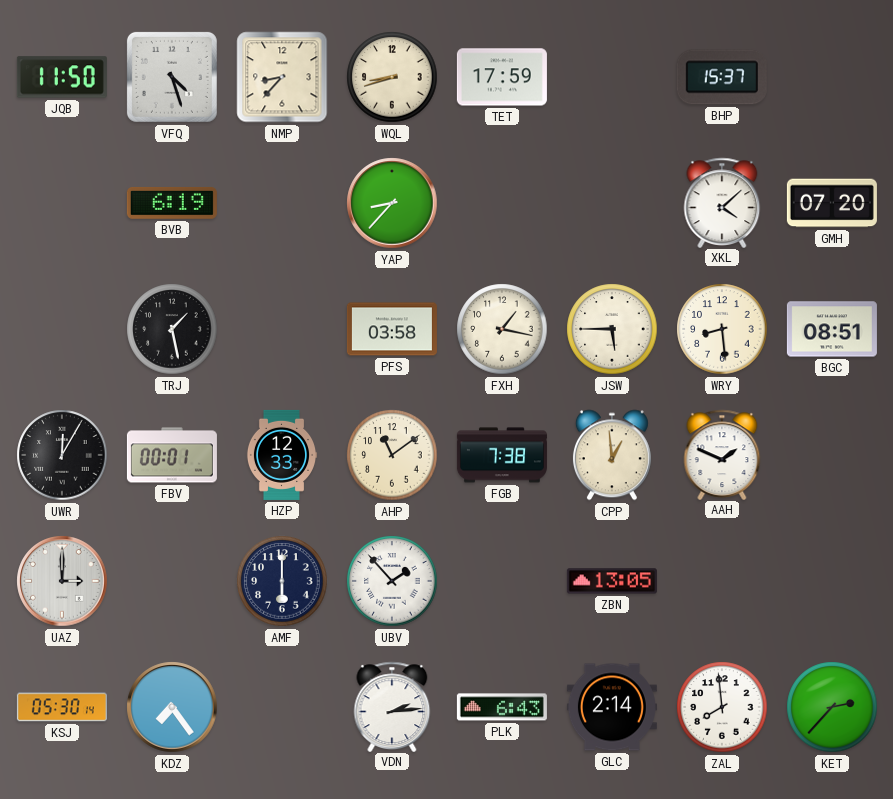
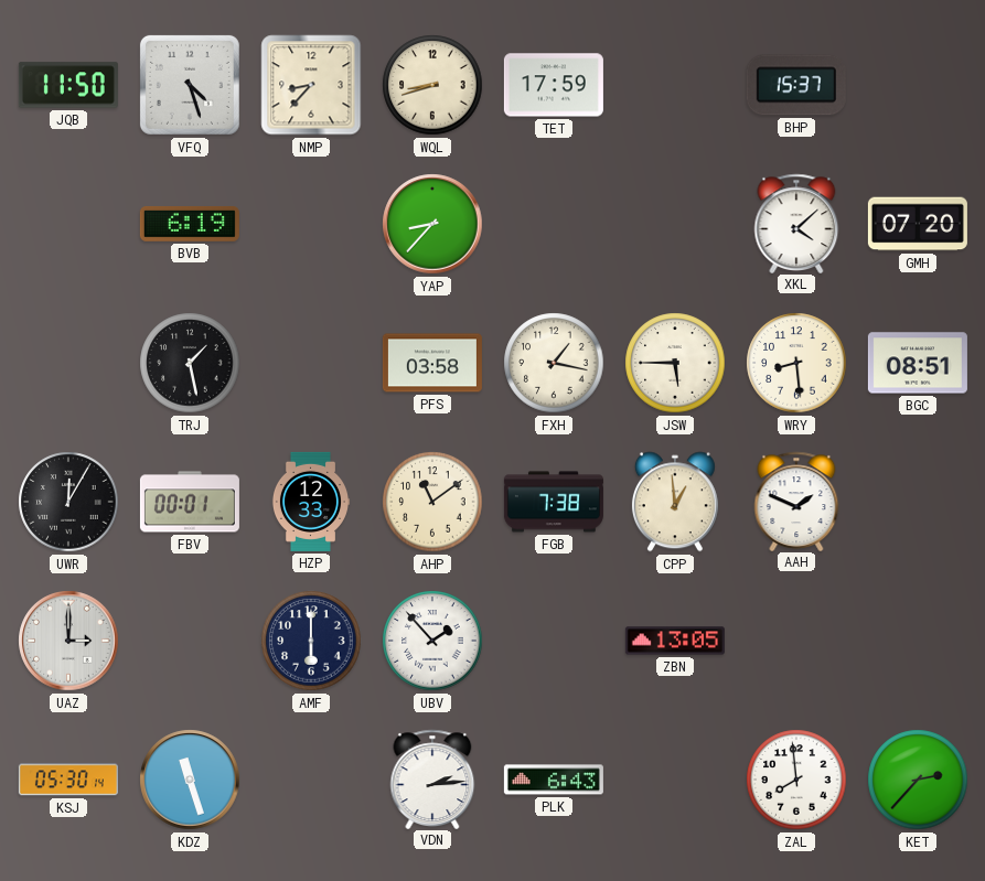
KDZ: 7:24 -> 11:27 (190, 780)
GLC: 2:14 -> none (612, 707)
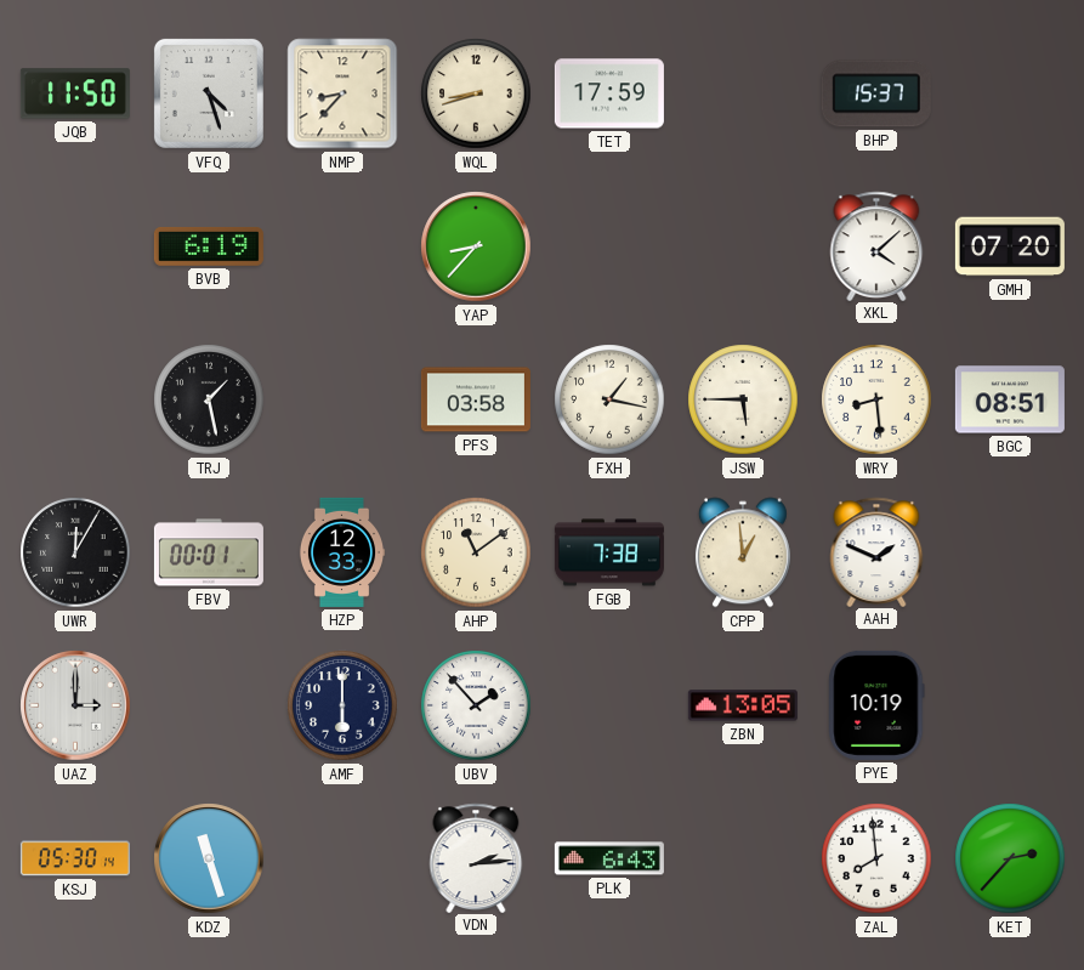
PYE: none -> 10:19 (876, 705)
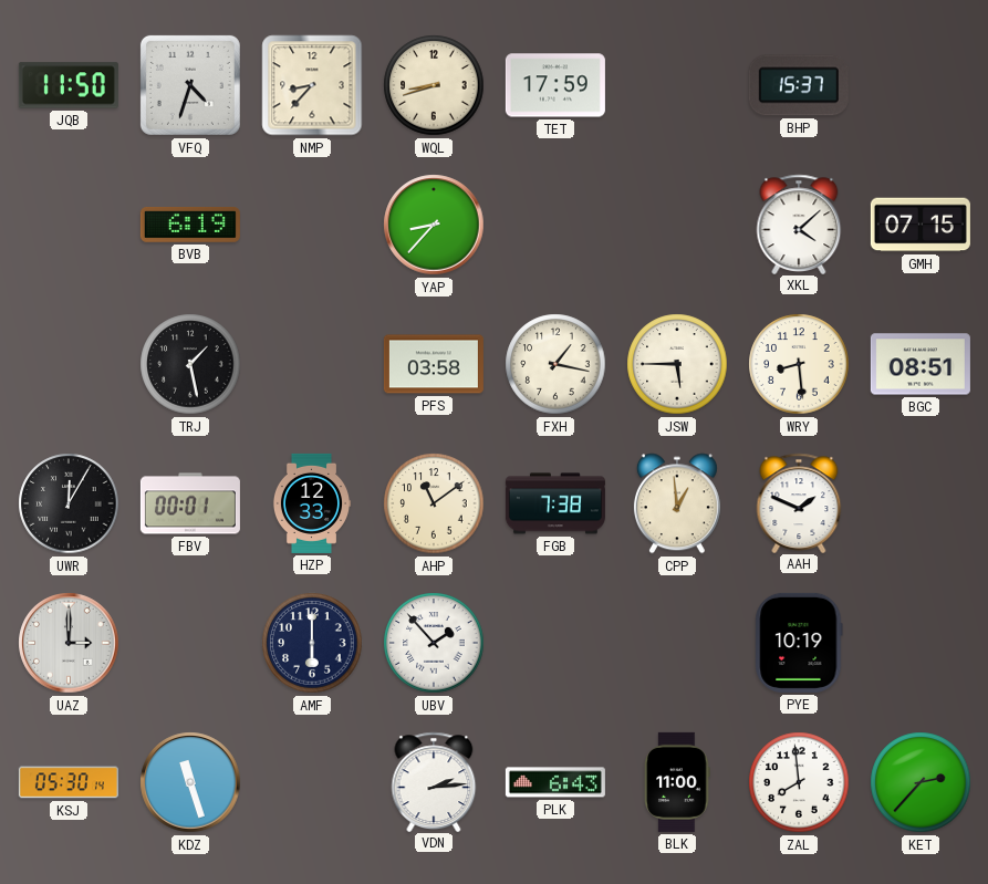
VFQ: 4:27 -> 4:33 (190, 85)
GMH: 07:20 -> 07:15 (921, 225)
ZBN: 13:05 -> none (743, 705)
BLK: none -> 11:00 (677, 782)
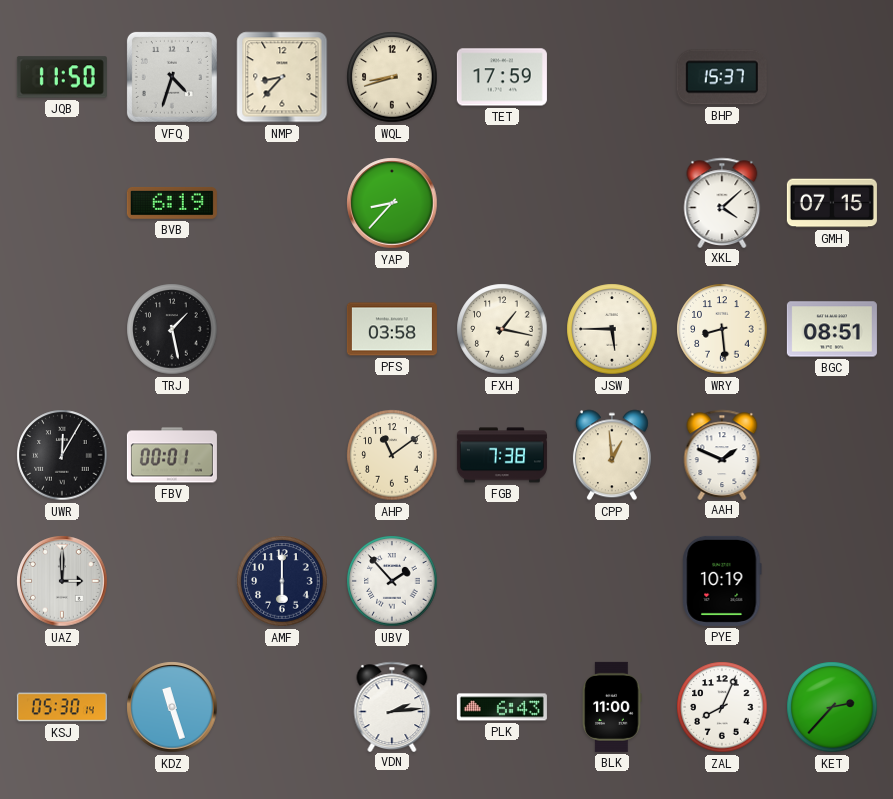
HZP: 12:33 -> none (312, 503)
ZAL: 7:59 -> 8:04 (722, 707)
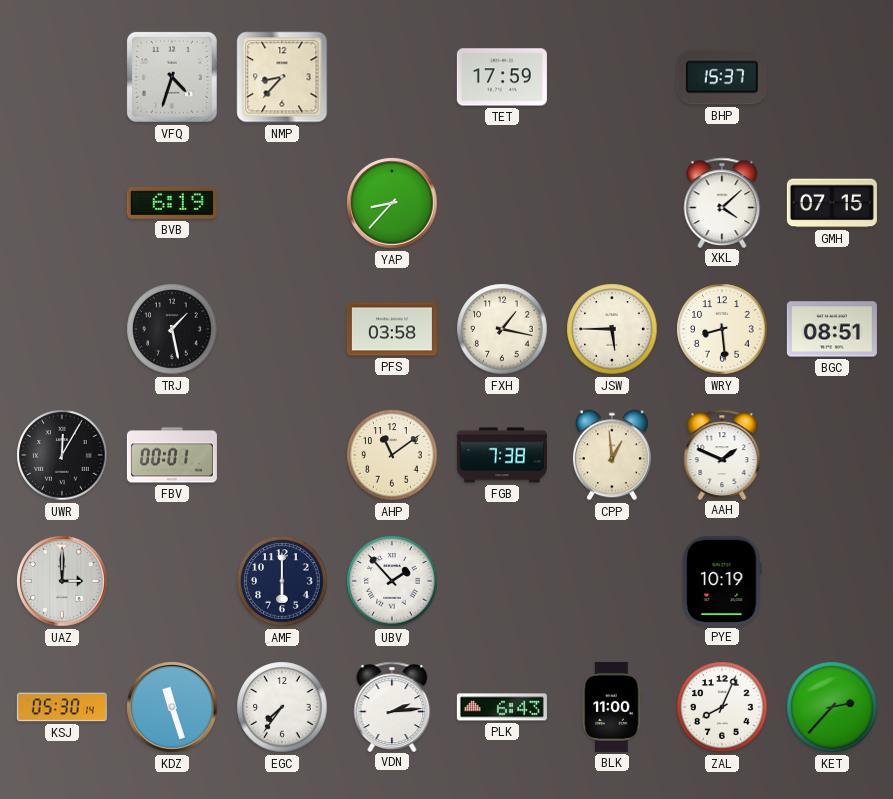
JQB: 11:50 -> none (62, 77)
WQL: 8:42 -> none (392, 77)
EGC: none -> 7:36 (282, 707)
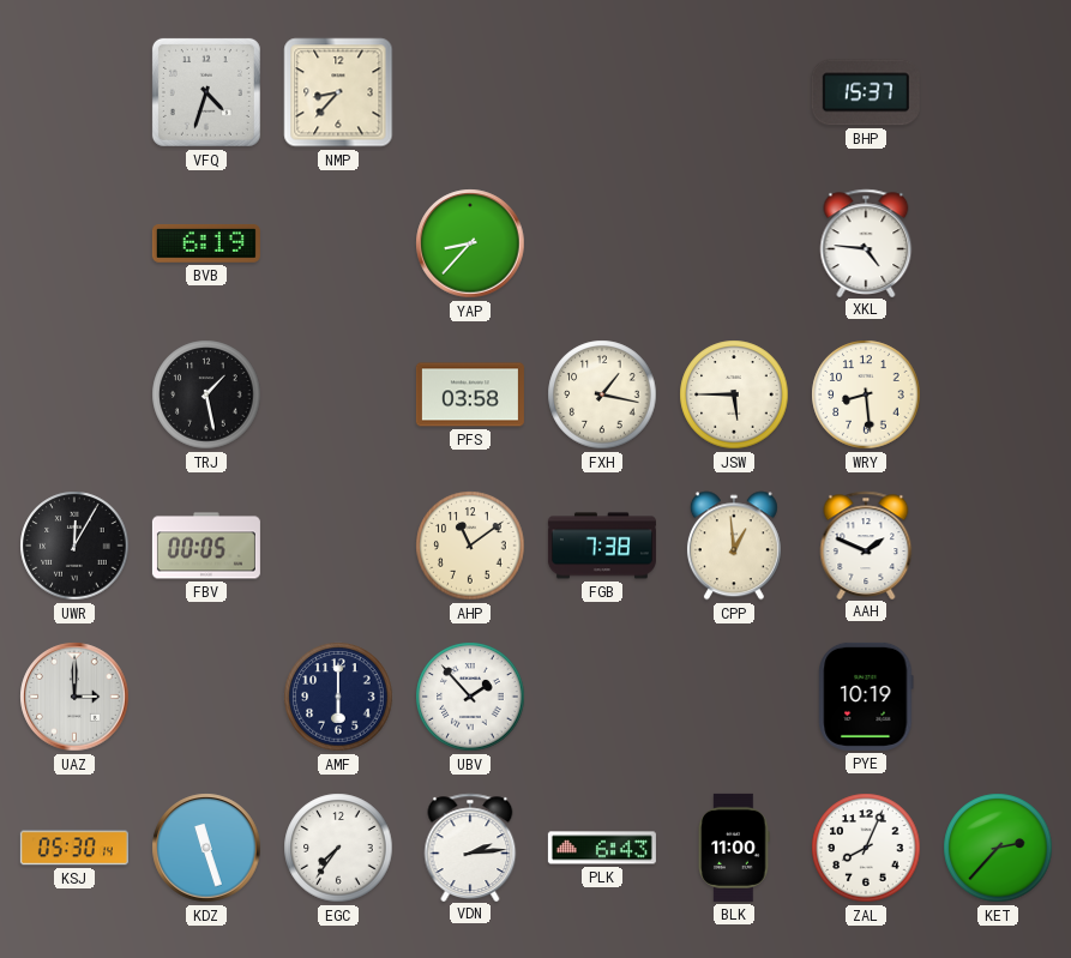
TET: 17:59 -> none (502, 77)
XKL: 4:08 -> 4:46 (866, 242)
GMH: 07:15 -> none (832, 203)
BGC: 08:51 -> none (832, 329)
FBV: 00:01 -> 00:05 (206, 546)
